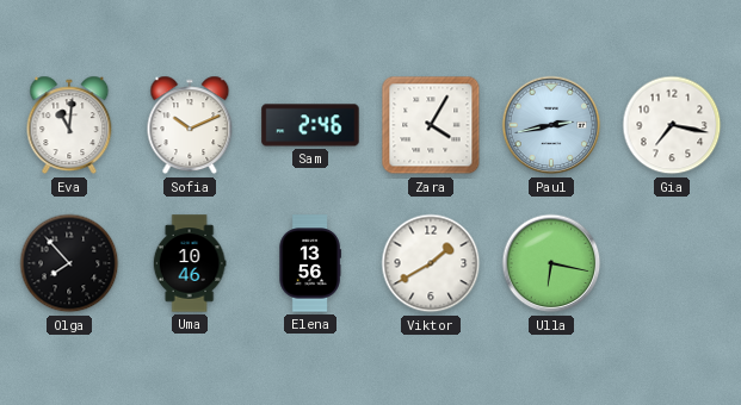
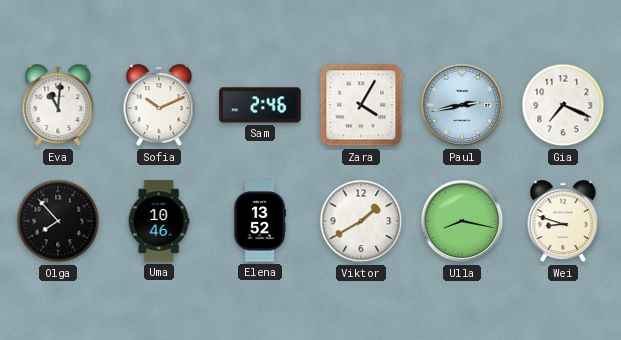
Gia: 7:17 -> 7:19 (563, 105)
Elena: 13:56 -> 13:52 (260, 221)
Ulla: 6:17 -> 8:17 (462, 221)
Wei: none -> 8:48 (563, 221)
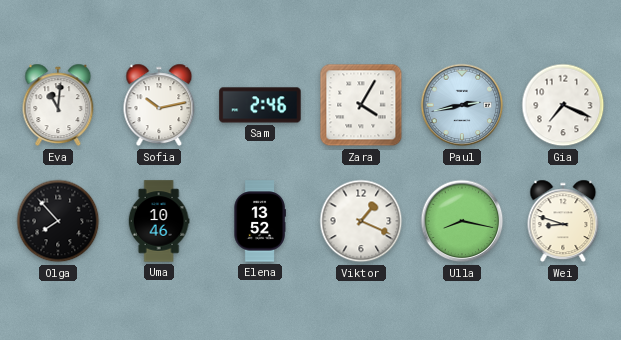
Sofia: 10:11 -> 10:13 (159, 105)
Viktor: 1:40 -> 1:19 (361, 221)
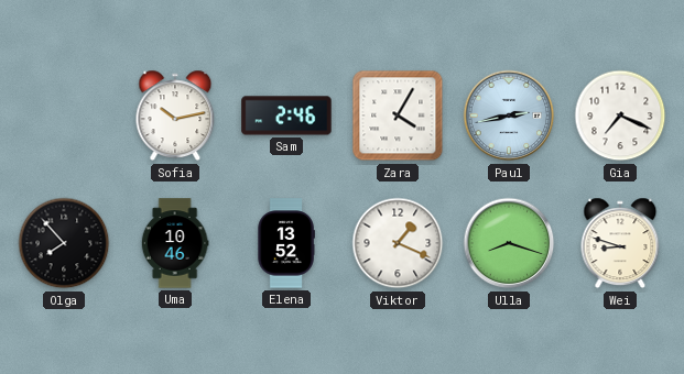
Eva: 11:01 -> none (58, 105)
Ulla: 8:17 -> 8:18 (509, 243)
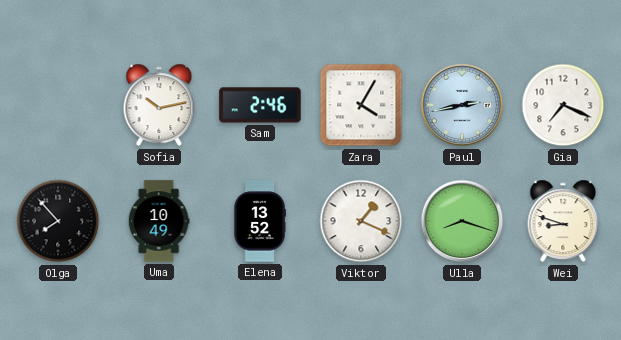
Uma: 10:46 -> 10:49 (159, 221)
